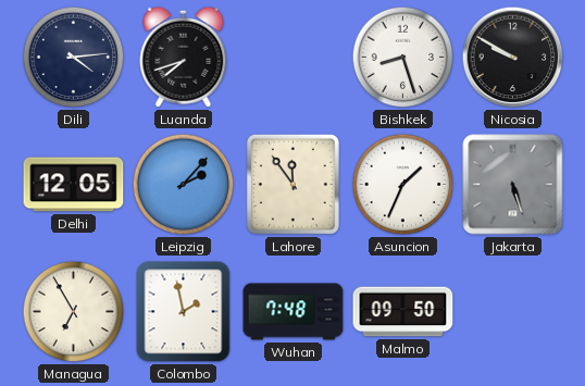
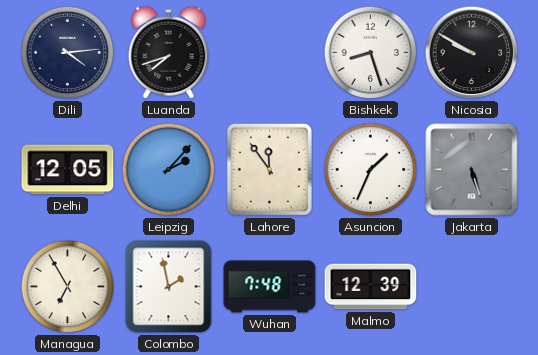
Malmo: 09:50 -> 12:39 (371, 287)
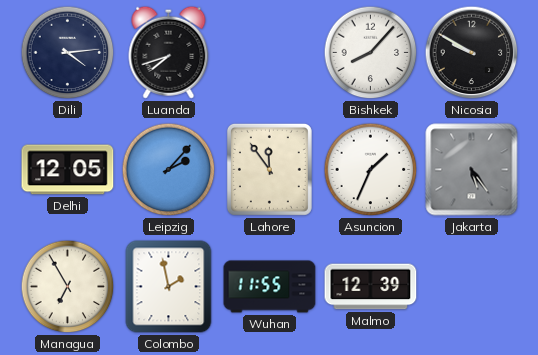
Bishkek: 8:27 -> 8:07 (371, 53)
Jakarta: 5:27 -> 5:24 (472, 170)
Wuhan: 7:48 -> 11:55 (270, 287)
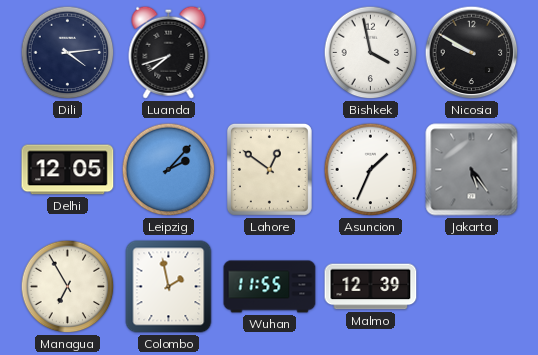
Bishkek: 8:07 -> 3:58 (371, 53)
Lahore: 11:54 -> 12:51 (269, 169)
